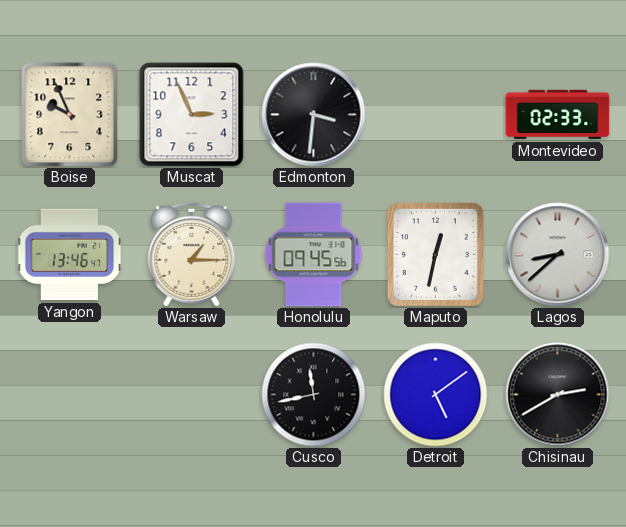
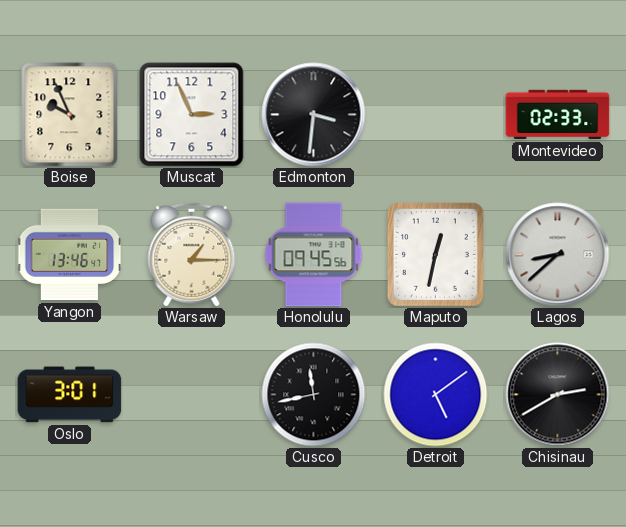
Oslo: none -> 3:01 (70, 395)
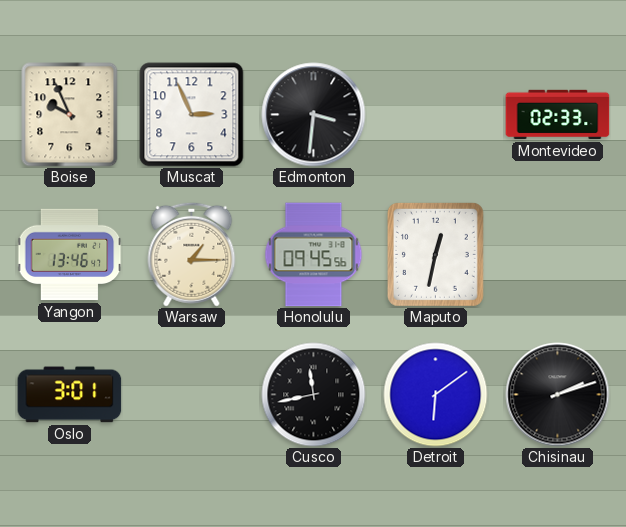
Lagos: 8:38 -> none (558, 255)
Detroit: 5:09 -> 6:09 (436, 395)
Chisinau: 2:40 -> 2:12 (558, 395)
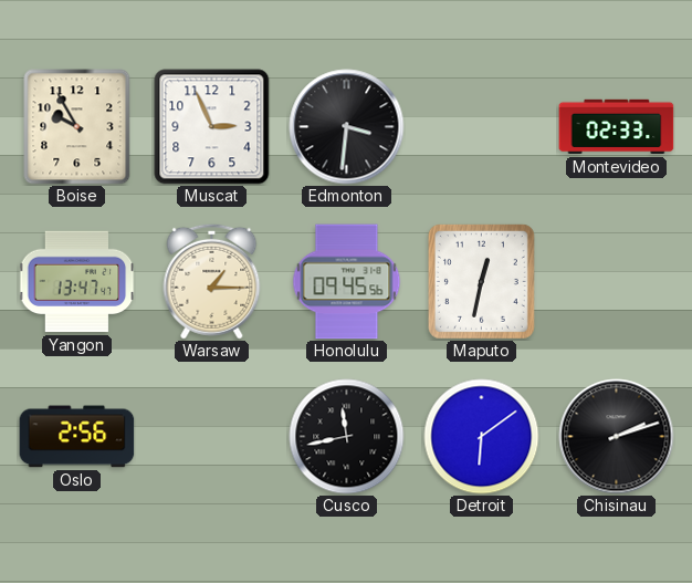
Boise: 9:56 -> 9:55 (77, 127)
Yangon: 13:46 -> 13:47 (76, 282)
Oslo: 3:01 -> 2:56 (77, 437)
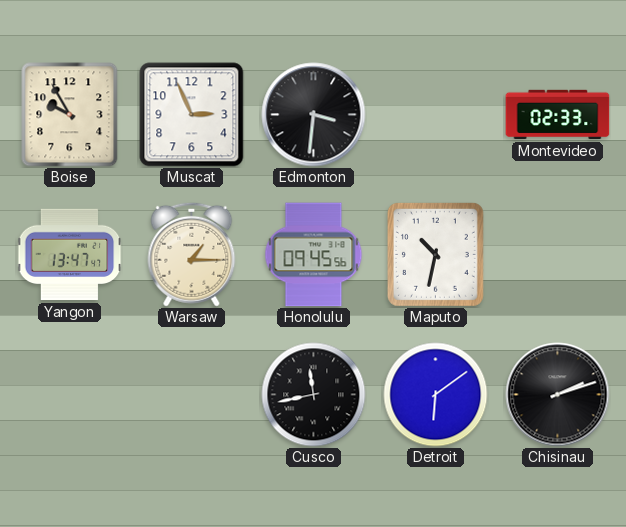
Maputo: 12:32 -> 10:32 (435, 254)
Oslo: 2:56 -> none (77, 437)
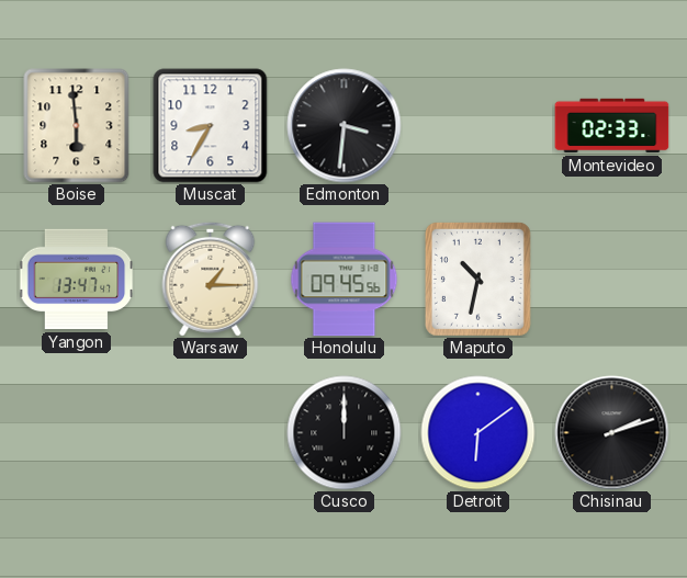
Boise: 9:55 -> 5:59 (77, 126)
Muscat: 2:56 -> 8:35 (211, 126)
Cusco: 11:43 -> 12:00 (345, 433)
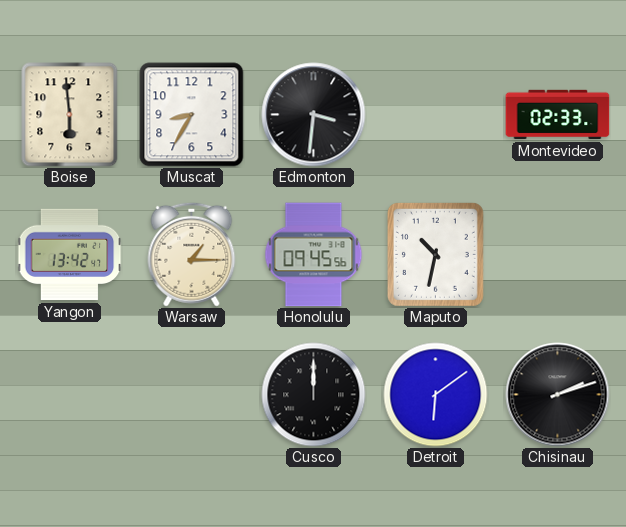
Yangon: 13:47 -> 13:42 (69, 255)
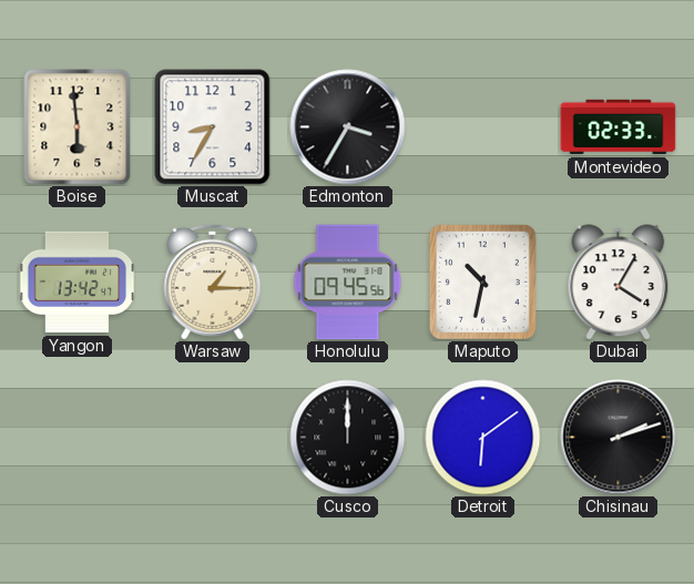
Edmonton: 3:31 -> 3:35 (348, 127)
Dubai: none -> 4:05 (619, 283)
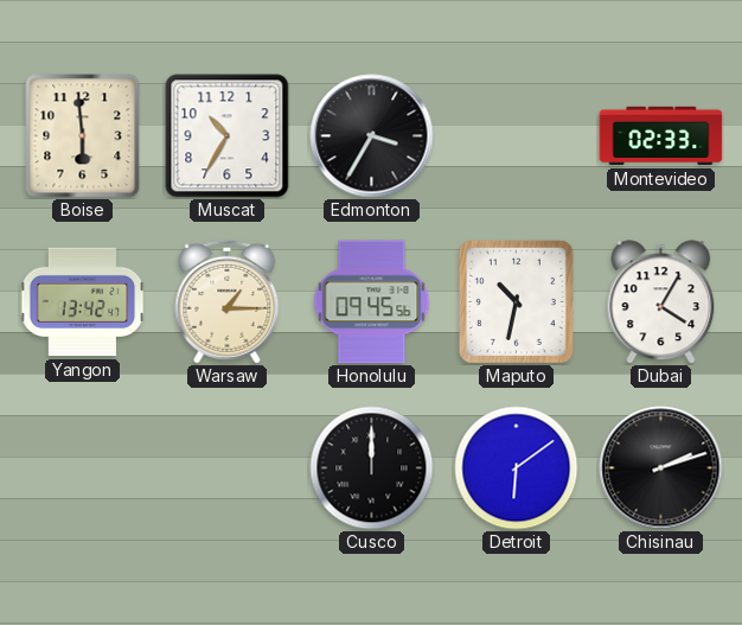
Muscat: 8:35 -> 10:35 (228, 136)
